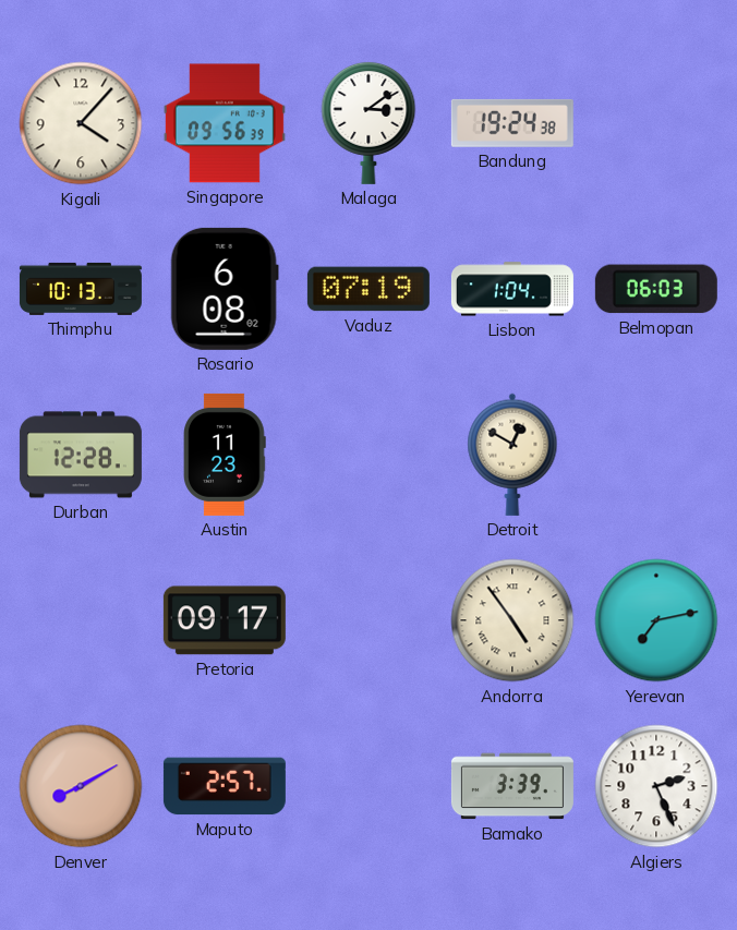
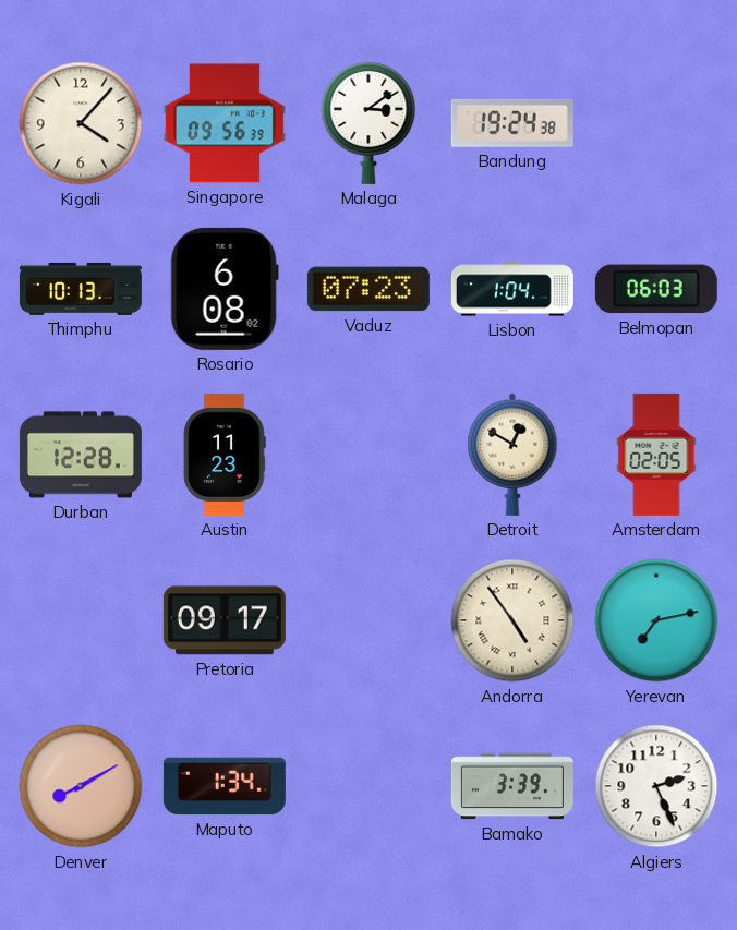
Vaduz: 07:19 -> 07:23 (368, 289)
Amsterdam: none -> 02:05 (656, 455)
Maputo: 2:57 -> 1:34 (225, 786)
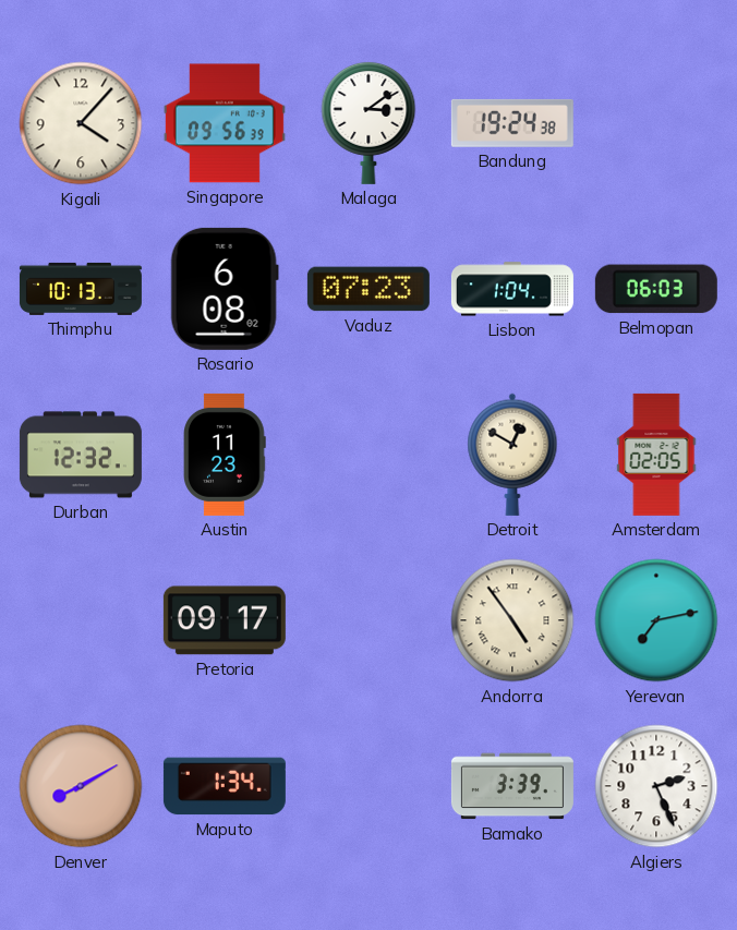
Durban: 12:28 -> 12:32 (81, 455)
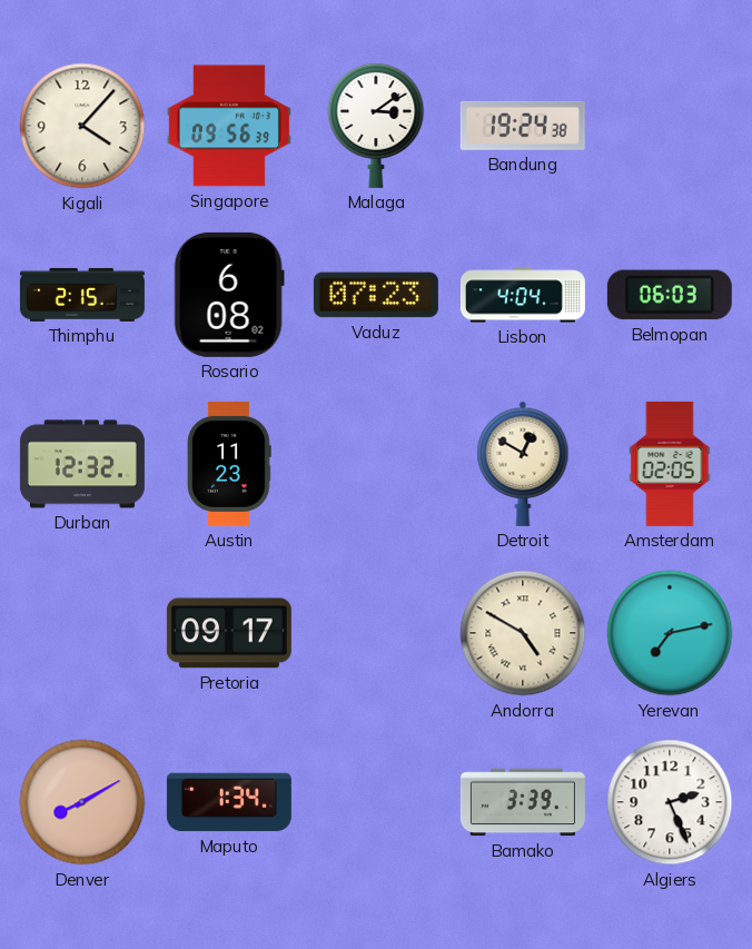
Thimphu: 10:13 -> 2:15 (82, 295)
Lisbon: 1:04 -> 4:04 (523, 295)
Andorra: 4:54 -> 4:50 (523, 633)
